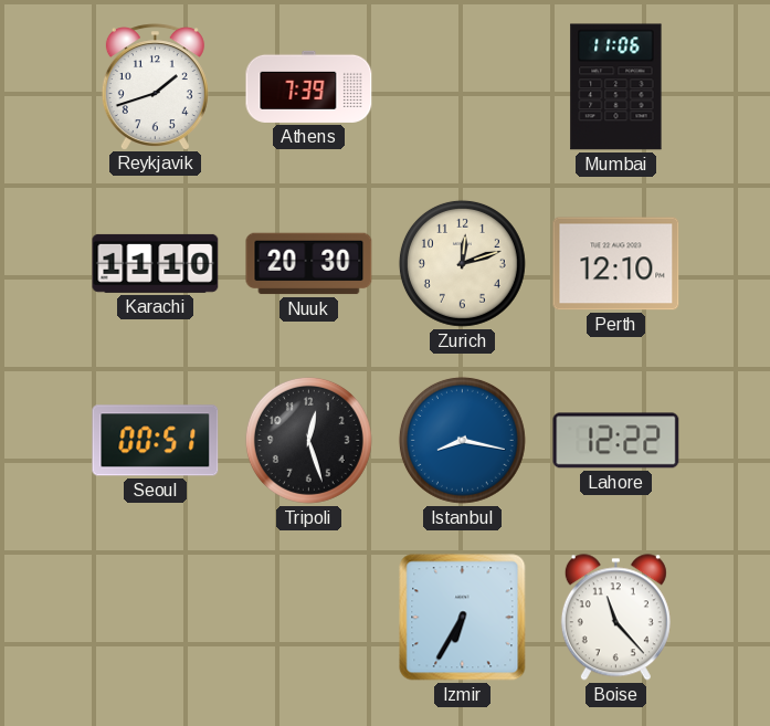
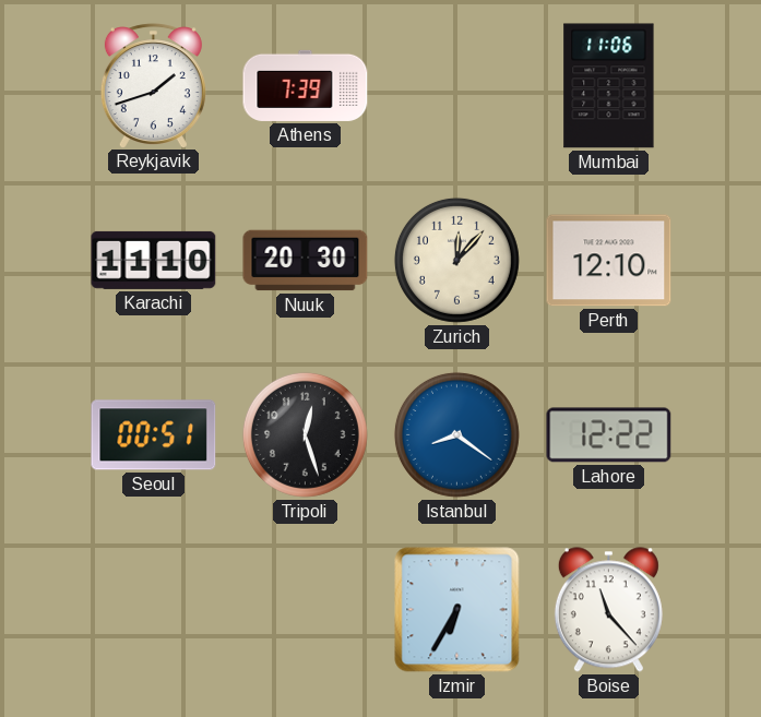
Zurich: 12:12 -> 12:07 (456, 260)
Istanbul: 8:17 -> 8:21 (456, 434)
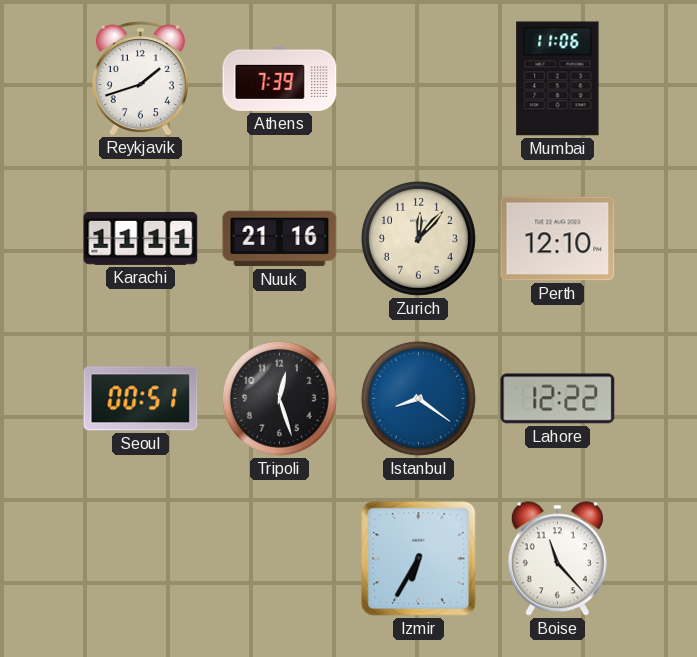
Karachi: 11:10 -> 11:11 (141, 238)
Nuuk: 20:30 -> 21:16 (280, 239)
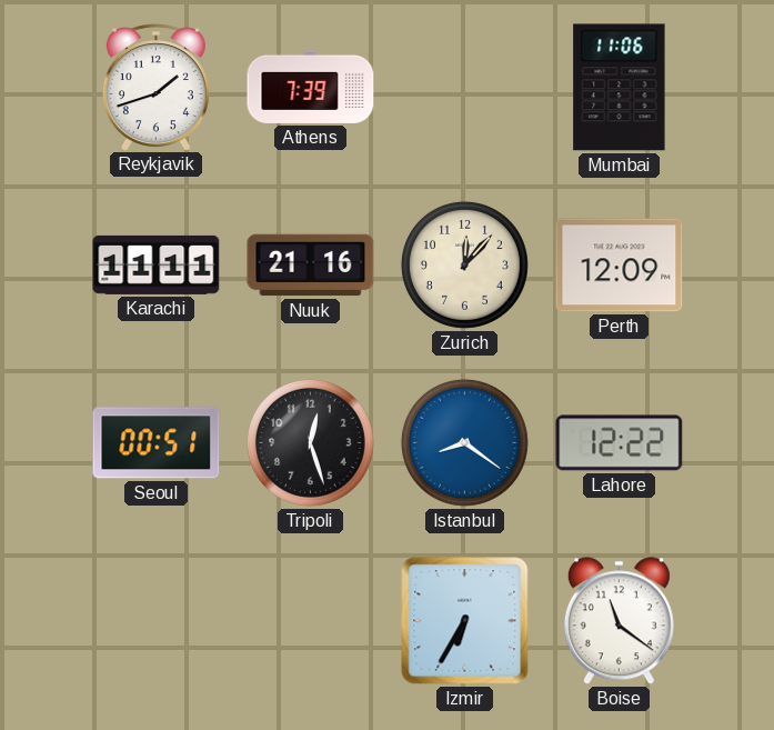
Perth: 12:10 -> 12:09 (620, 266)
Boise: 11:23 -> 11:21 (619, 621)
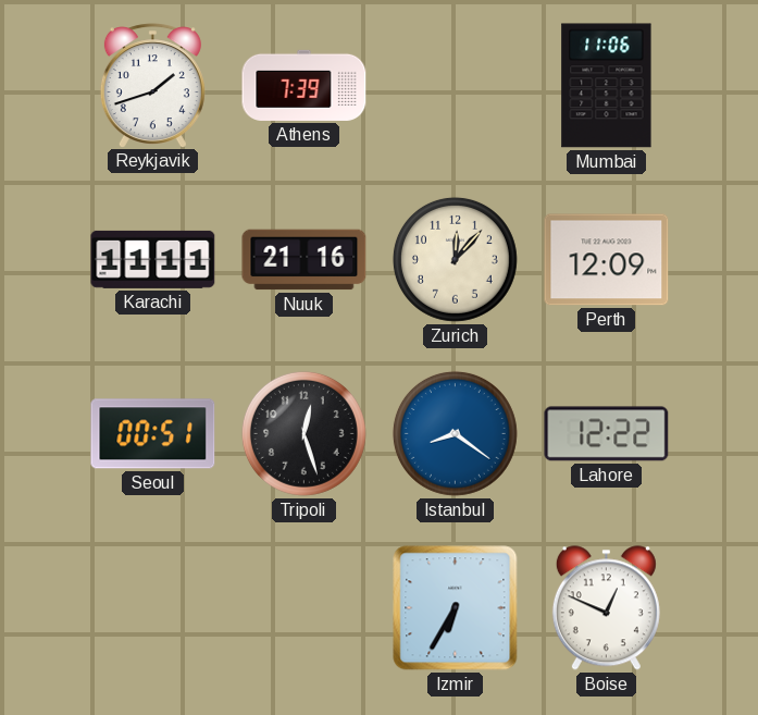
Boise: 11:21 -> 12:49 (606, 608)
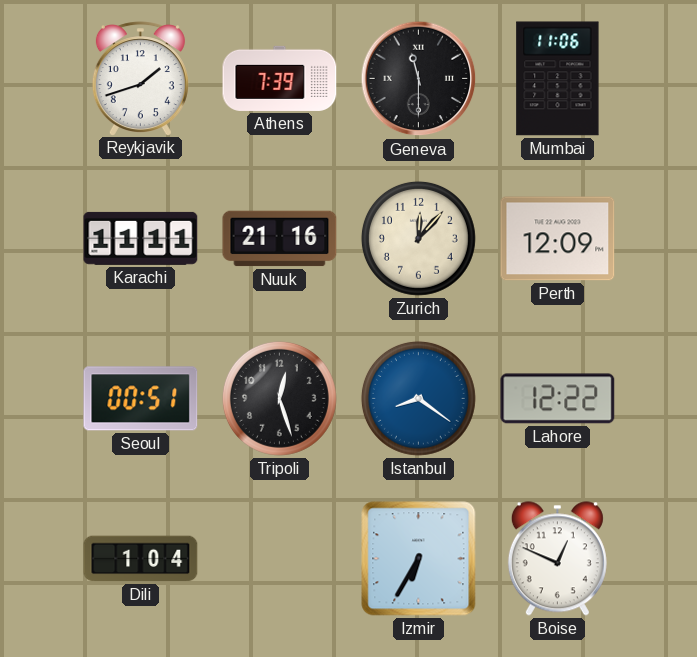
Geneva: none -> 11:30 (419, 79)
Dili: none -> 1:04 (141, 559)
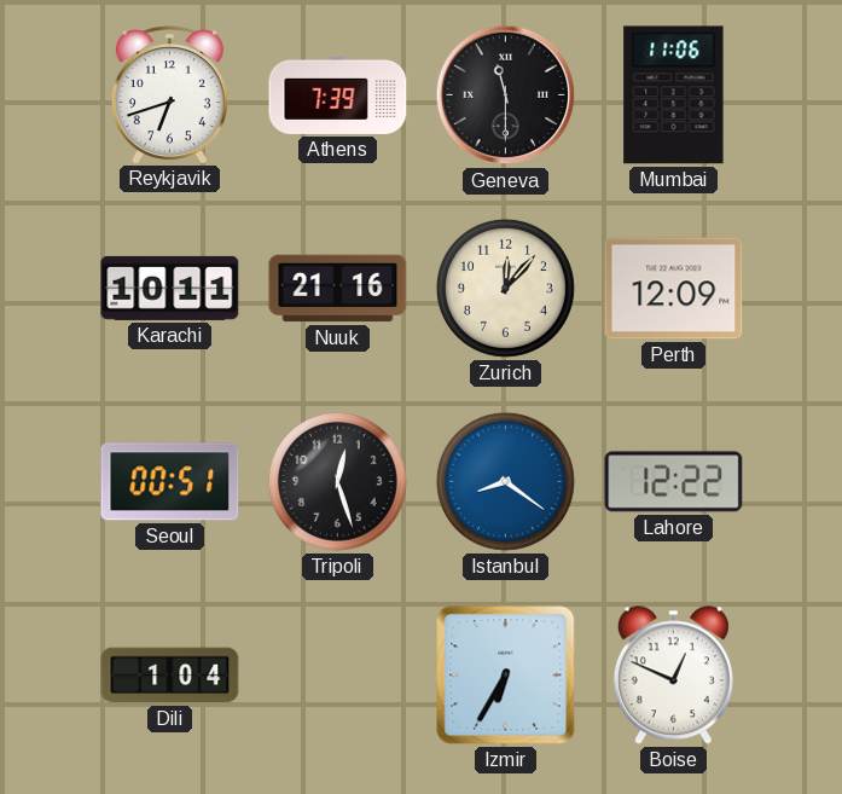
Reykjavik: 1:42 -> 6:42 (169, 94)
Karachi: 11:11 -> 10:11 (170, 288)
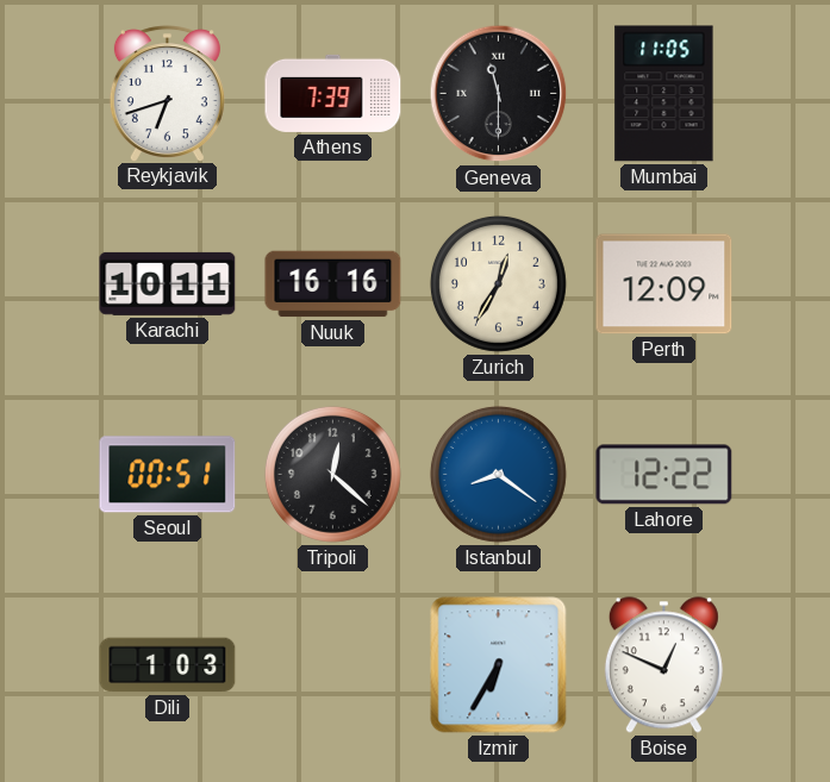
Mumbai: 11:06 -> 11:05 (664, 94)
Nuuk: 21:16 -> 16:16 (333, 284)
Zurich: 12:07 -> 12:35 (498, 283)
Tripoli: 12:27 -> 12:22 (332, 474)
Dili: 1:04 -> 1:03 (168, 665)
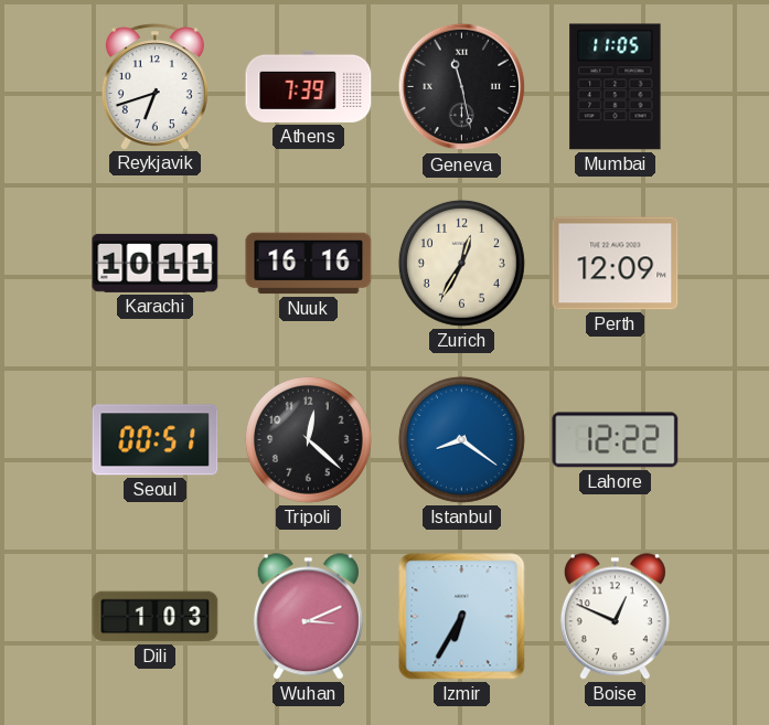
Geneva: 11:30 -> 11:28 (462, 87)
Wuhan: none -> 3:11 (308, 617)
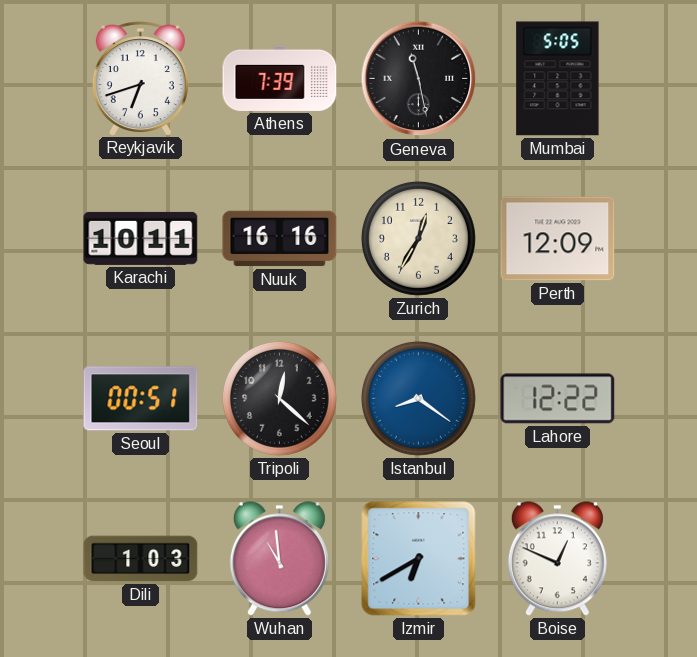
Mumbai: 11:05 -> 5:05 (558, 79)
Wuhan: 3:11 -> 10:59 (279, 559)
Izmir: 6:35 -> 6:40 (419, 559)
